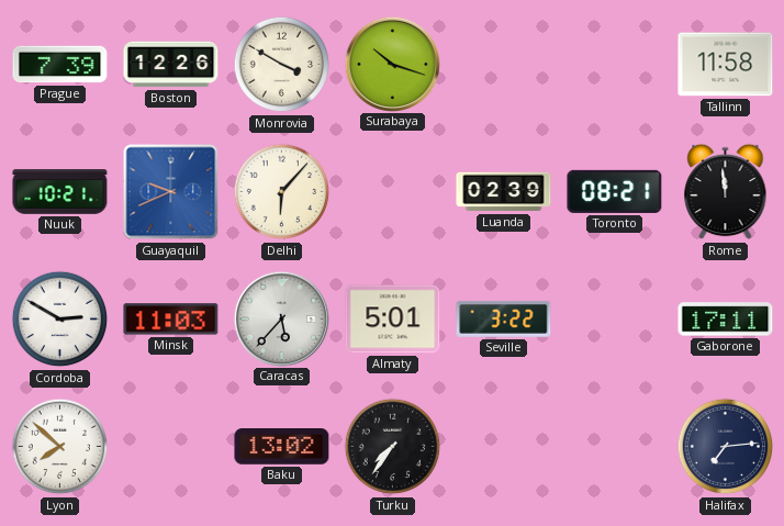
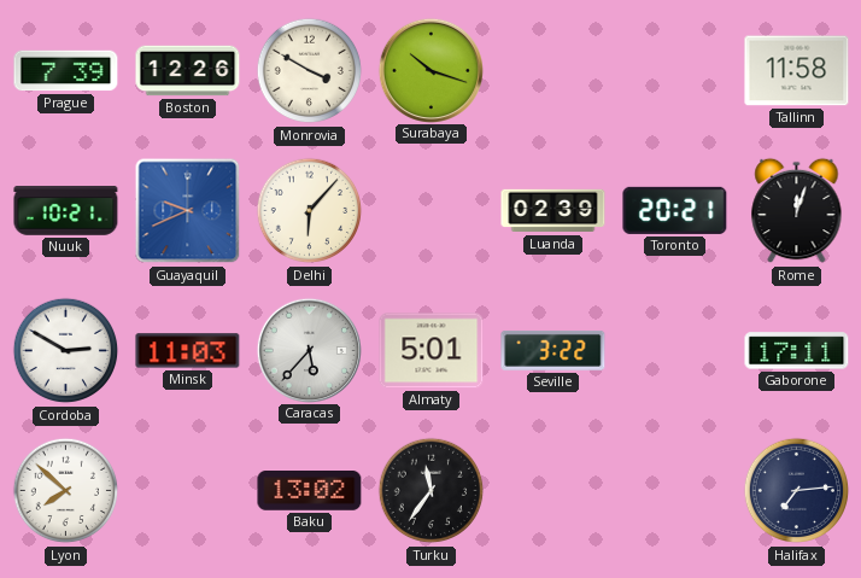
Toronto: 08:21 -> 20:21 (675, 210)
Rome: 11:59 -> 12:03 (797, 211)
Turku: 7:36 -> 11:36 (432, 491)
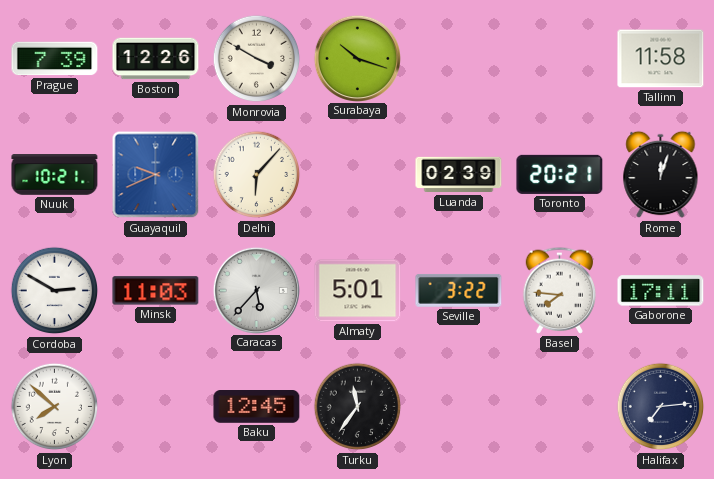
Basel: none -> 7:46 (560, 290)
Baku: 13:02 -> 12:45 (257, 407)
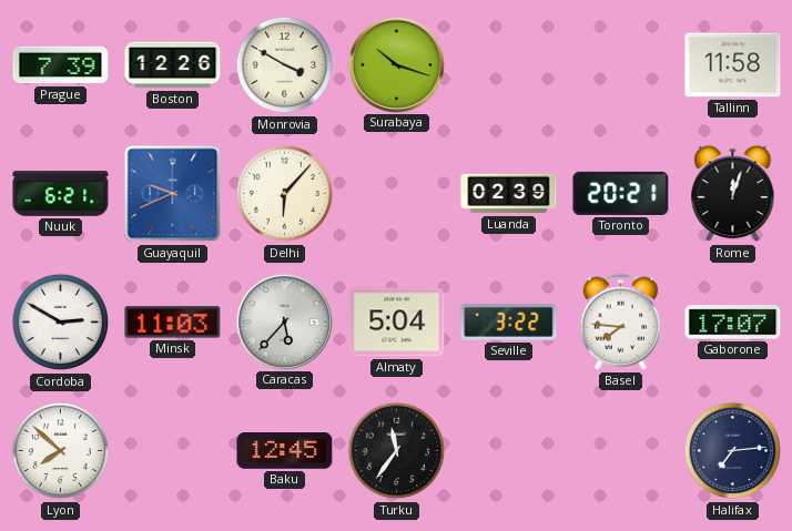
Nuuk: 10:21 -> 6:21 (61, 194)
Almaty: 5:01 -> 5:04 (397, 323)
Gaborone: 17:11 -> 17:07 (733, 323)
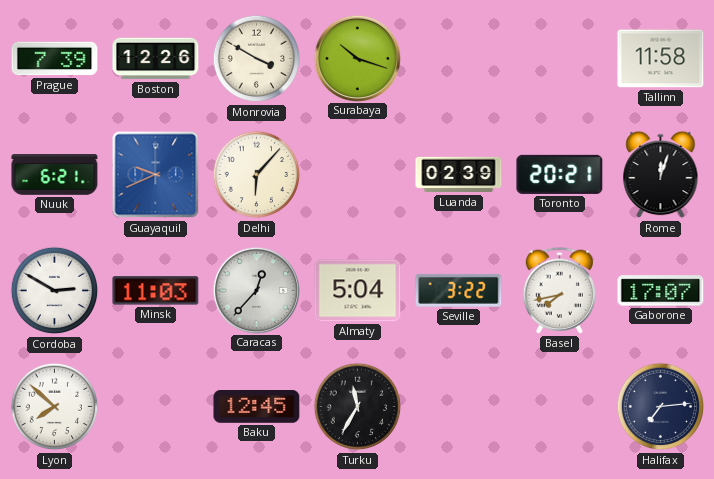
Caracas: 5:37 -> 12:37 (256, 290)
Basel: 7:46 -> 7:43 (560, 290)
Turku: 11:36 -> 11:35 (358, 407)
